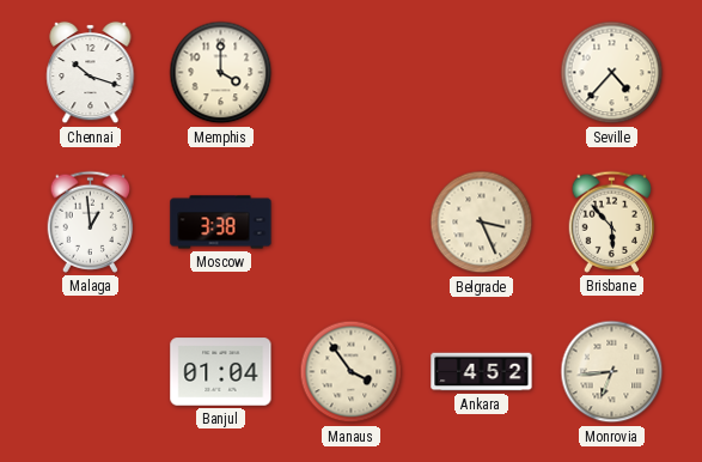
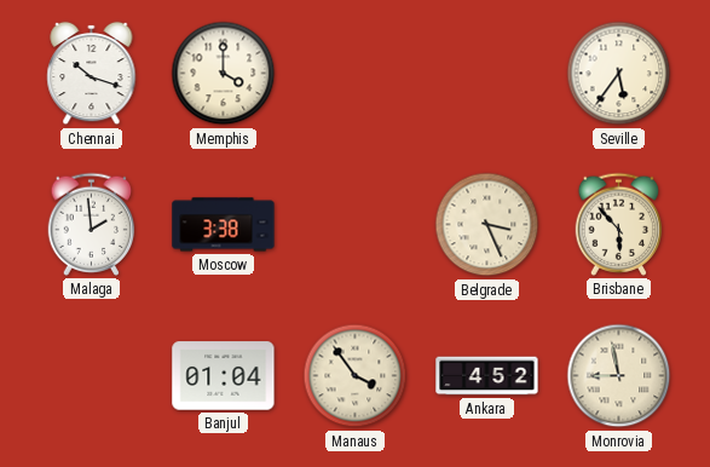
Seville: 4:37 -> 5:36 (619, 74)
Malaga: 12:59 -> 1:59 (92, 224)
Monrovia: 6:44 -> 8:58 (619, 376)
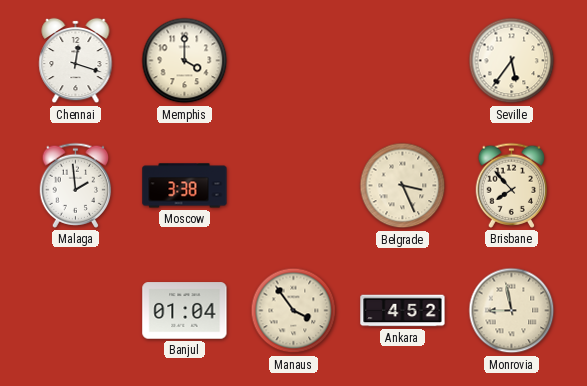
Chennai: 10:18 -> 12:18 (76, 61)
Brisbane: 5:53 -> 7:53 (512, 185)
